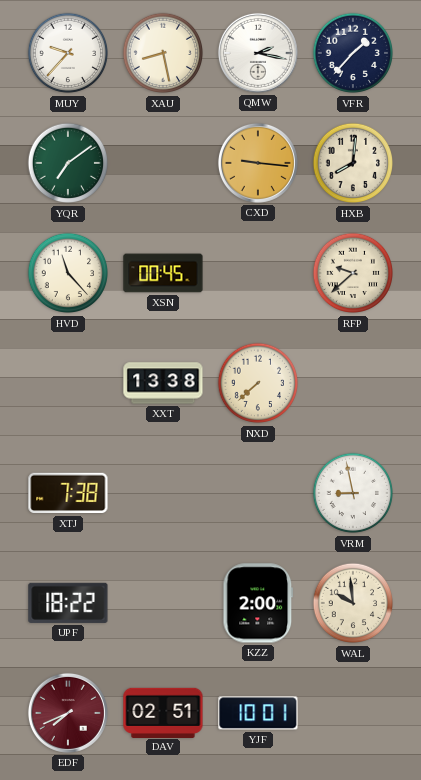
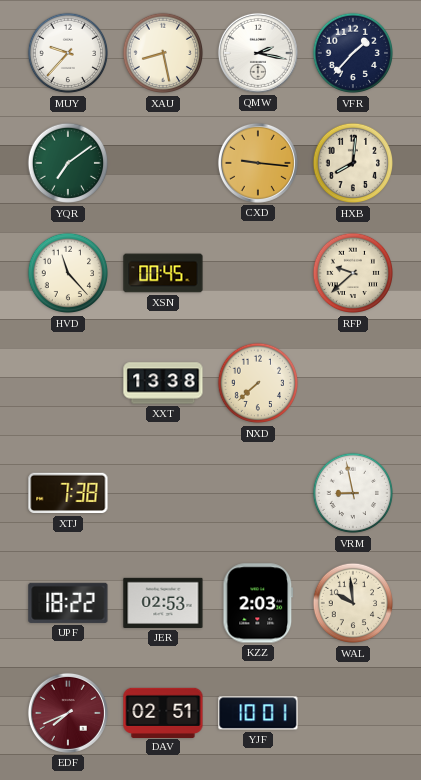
JER: none -> 02:53 (163, 603)
KZZ: 2:00 -> 2:03 (258, 603)
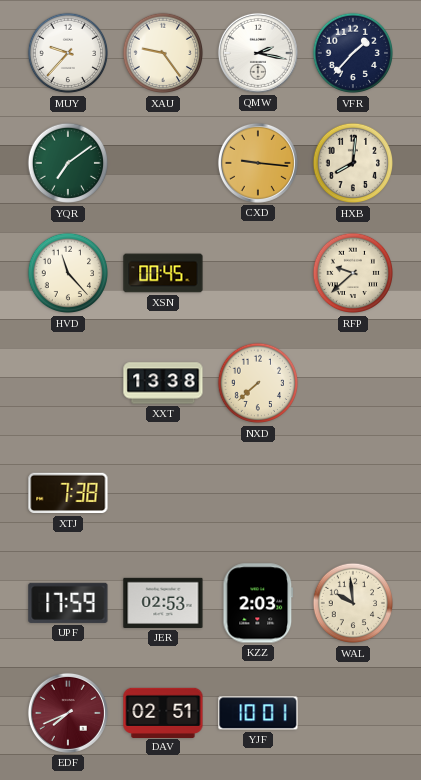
XAU: 8:28 -> 9:24 (163, 53)
VRM: 8:58 -> none (353, 493)
UPF: 18:22 -> 17:59 (68, 603)
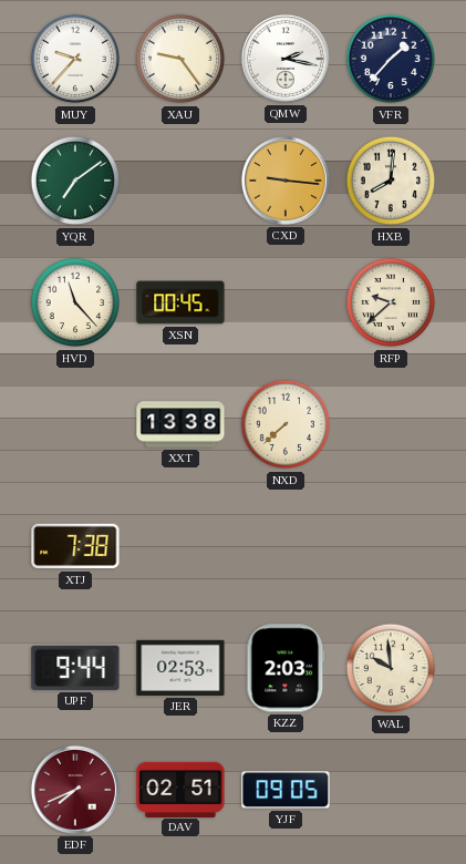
UPF: 17:59 -> 9:44 (75, 668)
YJF: 10:01 -> 09:05 (286, 790)
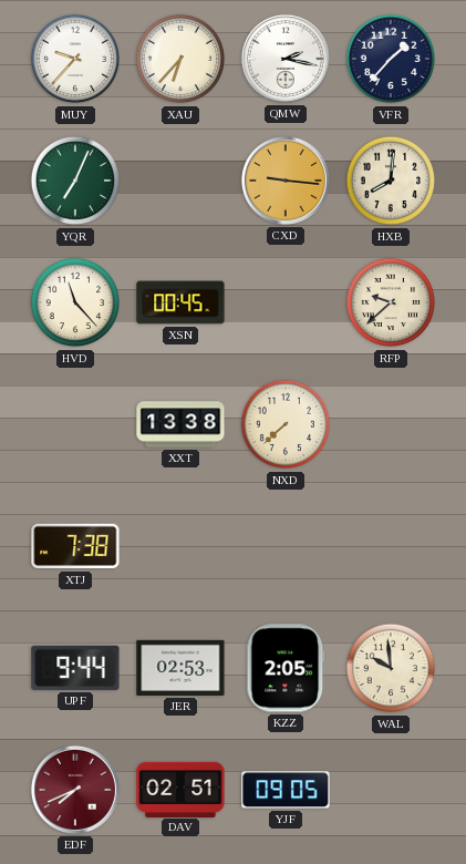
XAU: 9:24 -> 6:37 (180, 59)
YQR: 7:09 -> 7:04 (75, 181)
KZZ: 2:03 -> 2:05 (286, 668)
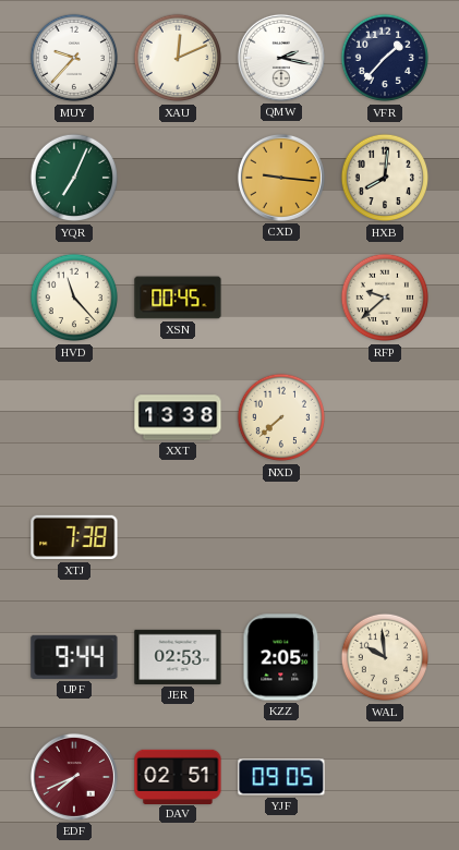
XAU: 6:37 -> 12:11 (178, 58)
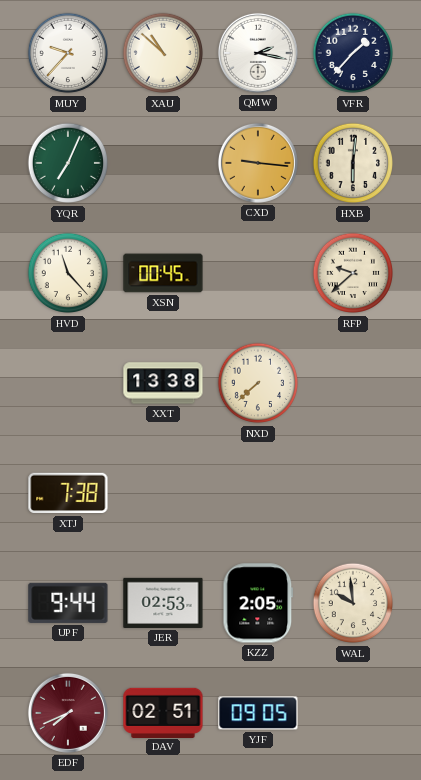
XAU: 12:11 -> 10:52 (163, 53)
HXB: 8:01 -> 6:01 (353, 163)
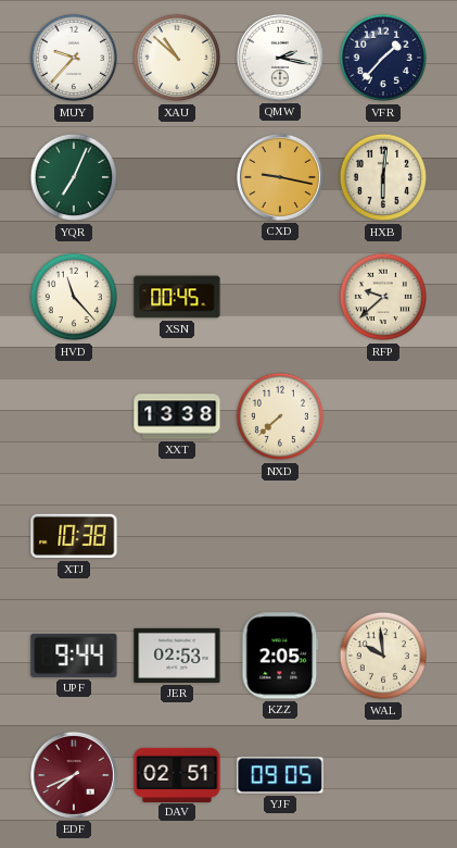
CXD: 9:16 -> 9:17 (280, 177)
XTJ: 7:38 -> 10:38 (74, 536)
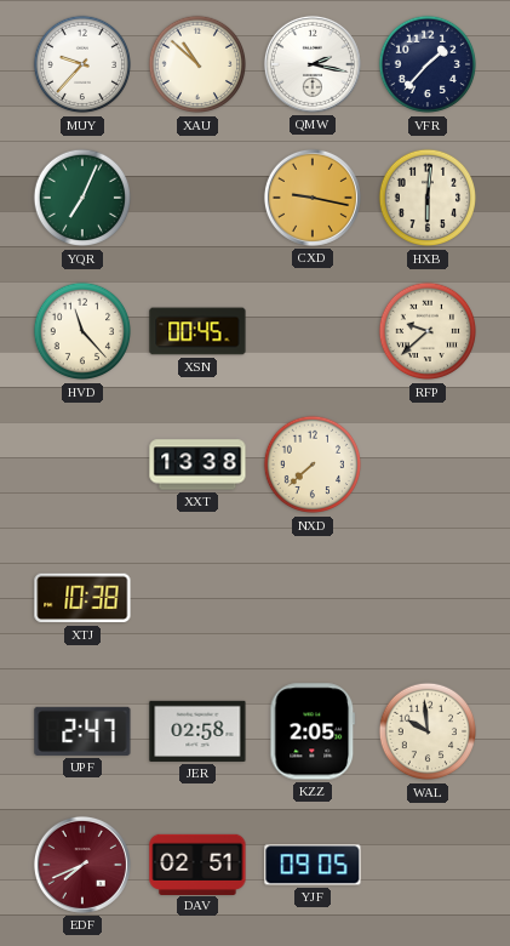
UPF: 9:44 -> 2:47 (82, 731)
JER: 02:53 -> 02:58 (197, 731)
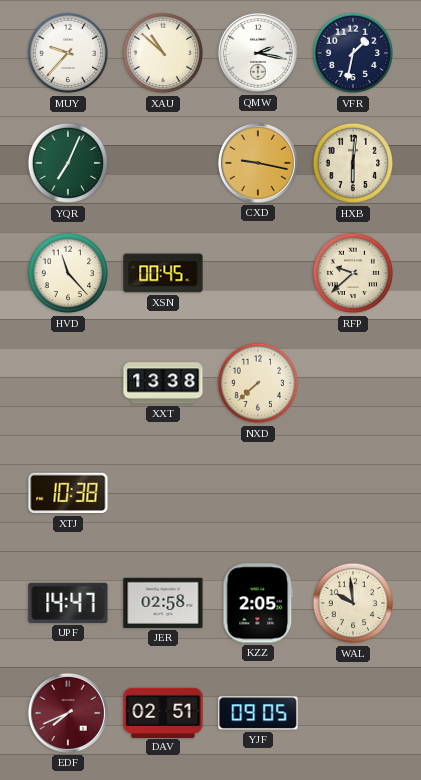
VFR: 1:37 -> 1:32 (353, 53)
UPF: 2:47 -> 14:47 (68, 603)
